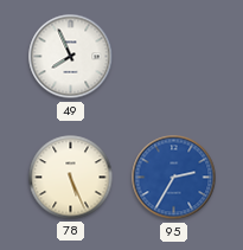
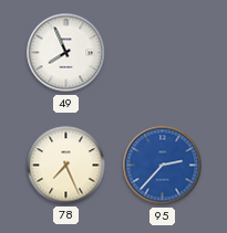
78: 5:26 -> 7:26 (66, 166)
95: 2:35 -> 2:37 (163, 166)
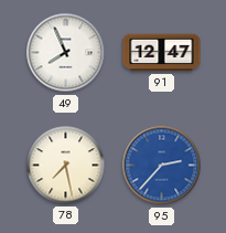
91: none -> 12:47 (162, 53)
78: 7:26 -> 7:28 (66, 166)
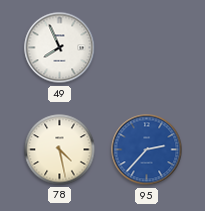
91: 12:47 -> none (162, 53)
78: 7:28 -> 4:28 (60, 150)
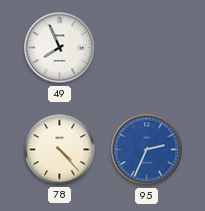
78: 4:28 -> 4:23 (60, 150)
95: 2:37 -> 2:34 (147, 150)
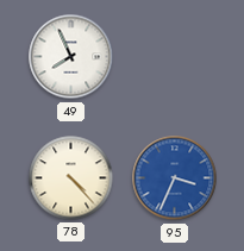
95: 2:34 -> 3:34 (175, 178)
